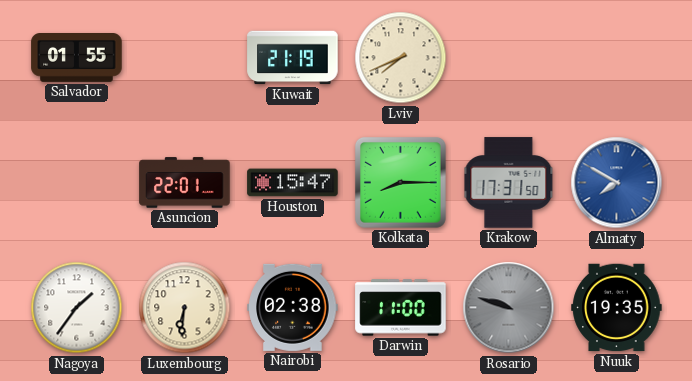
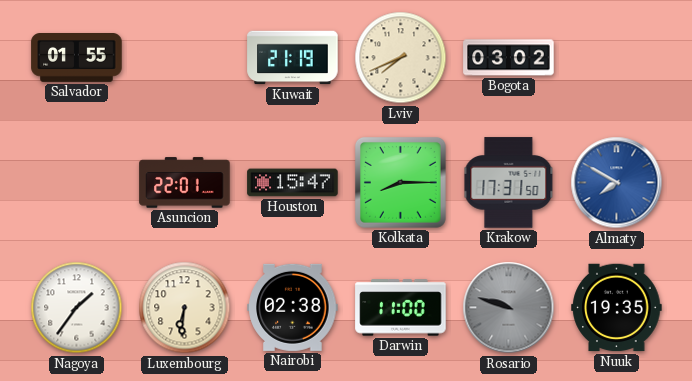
Bogota: none -> 03:02 (509, 58)
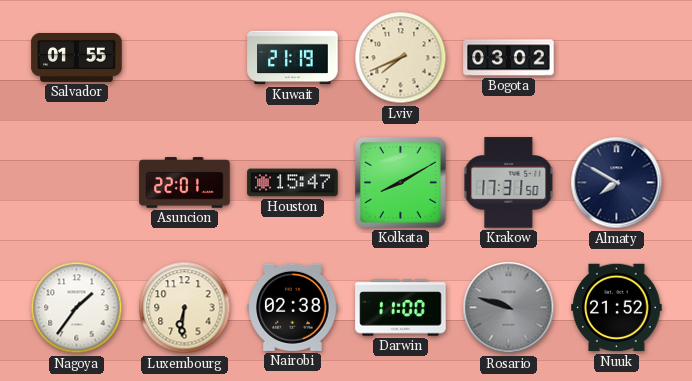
Kolkata: 8:15 -> 8:10 (400, 182)
Almaty dial: blue -> navy (617, 183)
Nuuk: 19:35 -> 21:52 (617, 308)
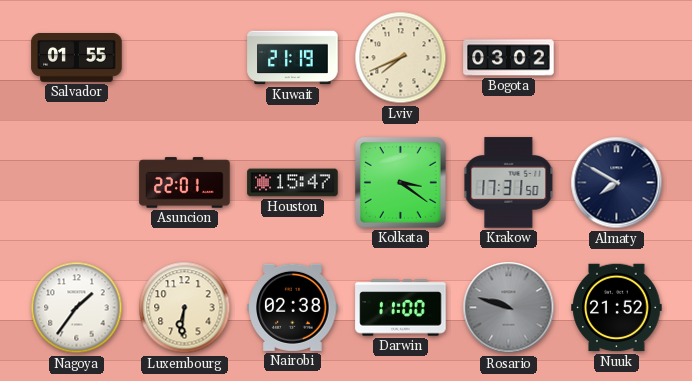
Kolkata: 8:10 -> 3:21 (400, 182)
